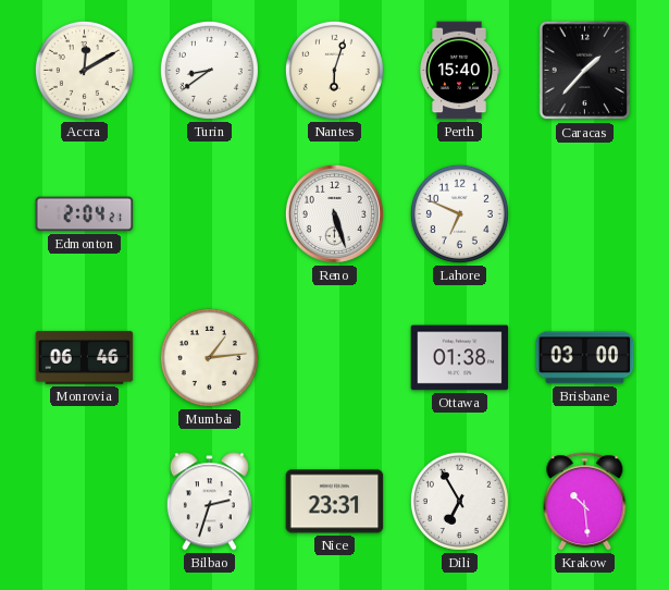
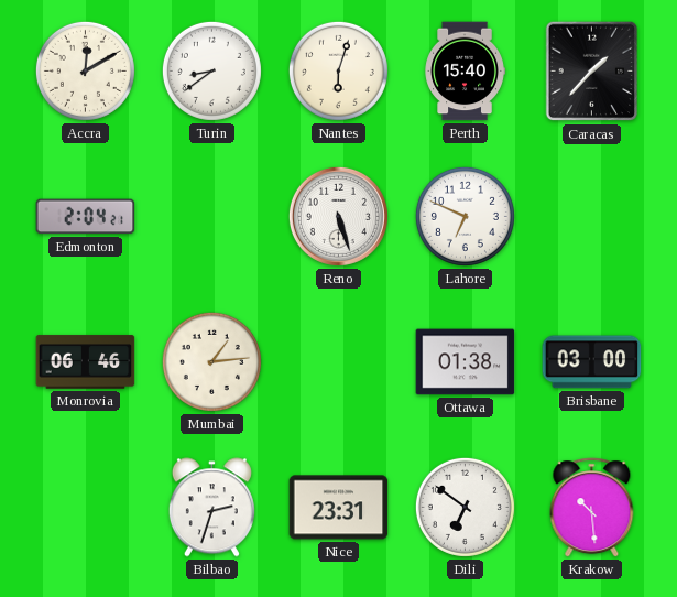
Dili: 6:55 -> 6:51 (465, 507)
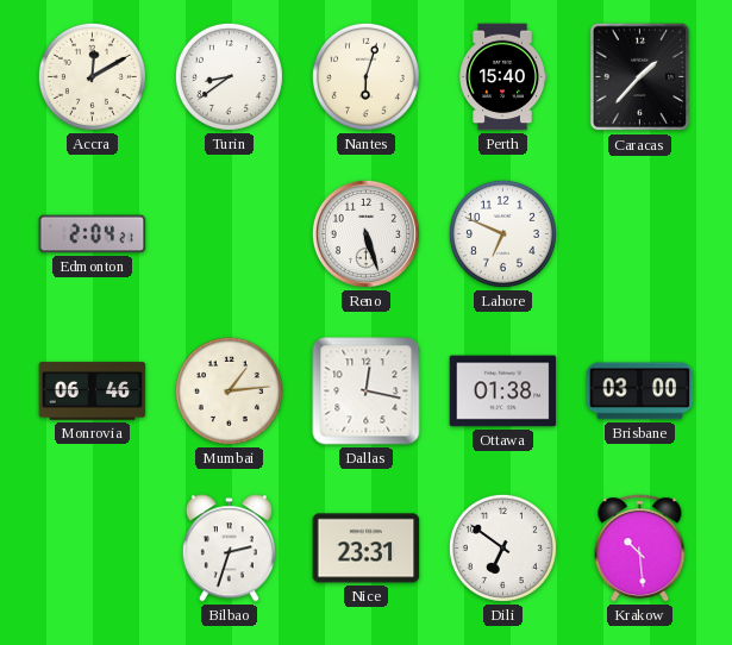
Dallas: none -> 12:17 (367, 392)
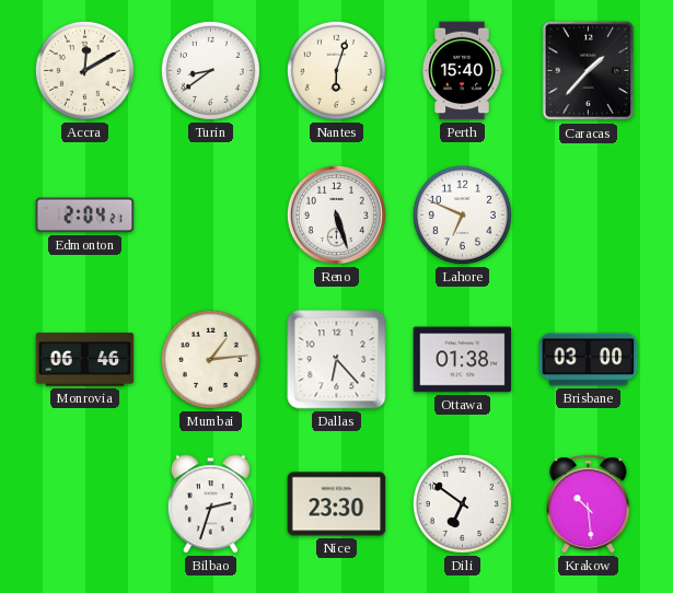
Dallas: 12:17 -> 6:23 (337, 360)
Nice: 23:31 -> 23:30 (337, 504)
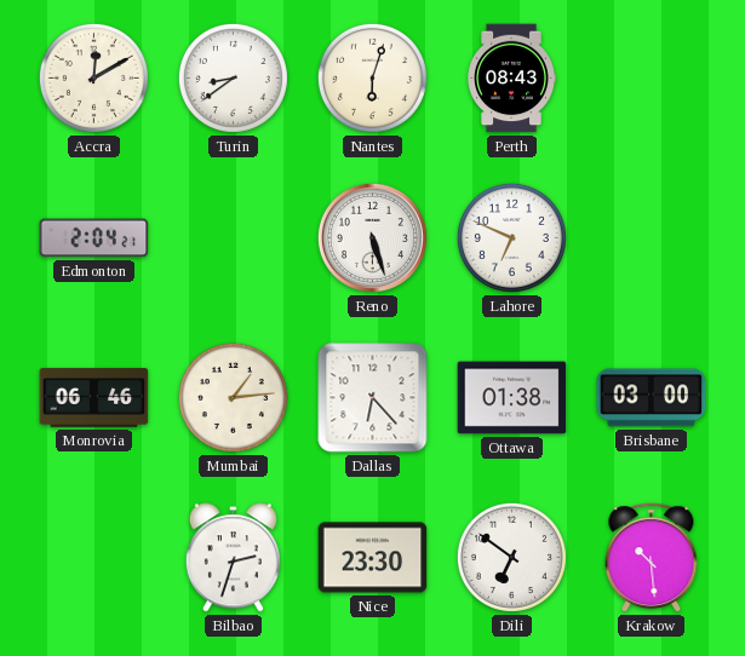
Perth: 15:40 -> 08:43 (511, 79)
Caracas: 1:37 -> none (589, 71)
